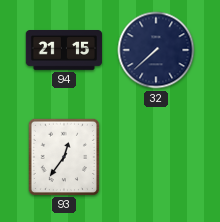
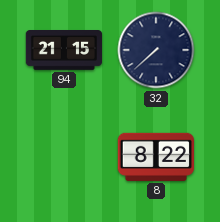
93: 12:36 -> none (63, 156)
8: none -> 8:22 (155, 157)
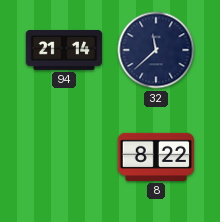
94: 21:15 -> 21:14 (64, 51)
32: 7:38 -> 11:38 (156, 50)
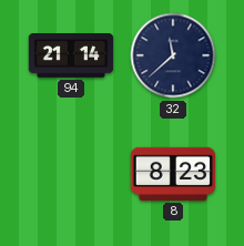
8: 8:22 -> 8:23 (172, 174)
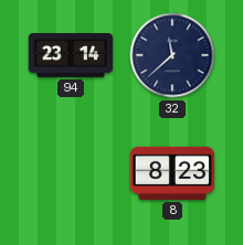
94: 21:14 -> 23:14 (71, 56)
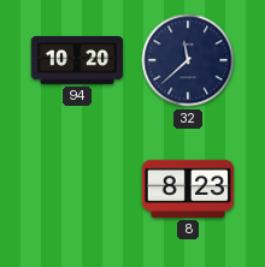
94: 23:14 -> 10:20 (77, 61)
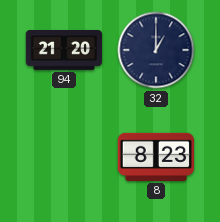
94: 10:20 -> 21:20 (64, 51)
32: 11:38 -> 1:00 (156, 50)
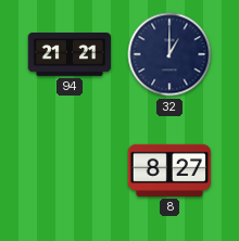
94: 21:20 -> 21:21 (70, 55)
8: 8:23 -> 8:27 (168, 170)
